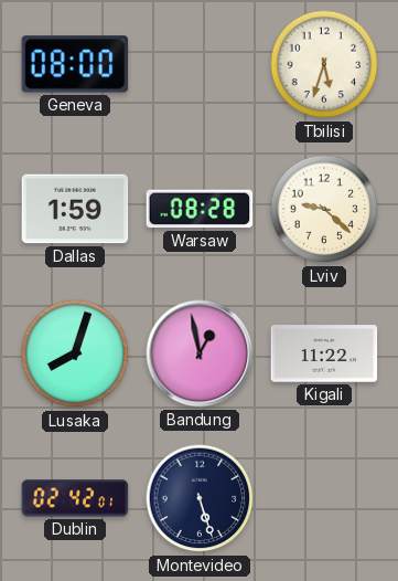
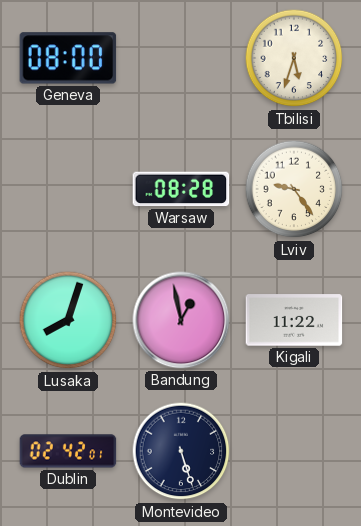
Dallas: 1:59 -> none (75, 209)
Lviv: 9:22 -> 9:24 (294, 189)
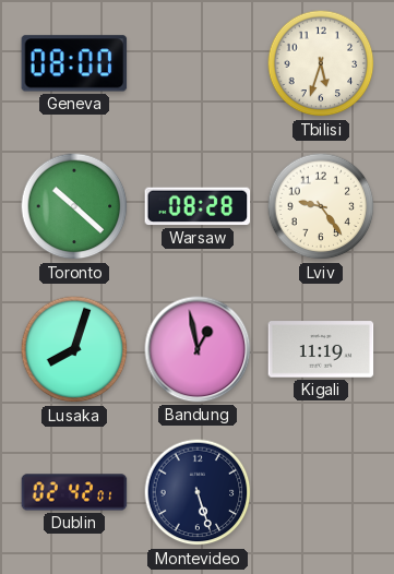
Toronto: none -> 10:22 (74, 206)
Kigali: 11:22 -> 11:19 (321, 349)
